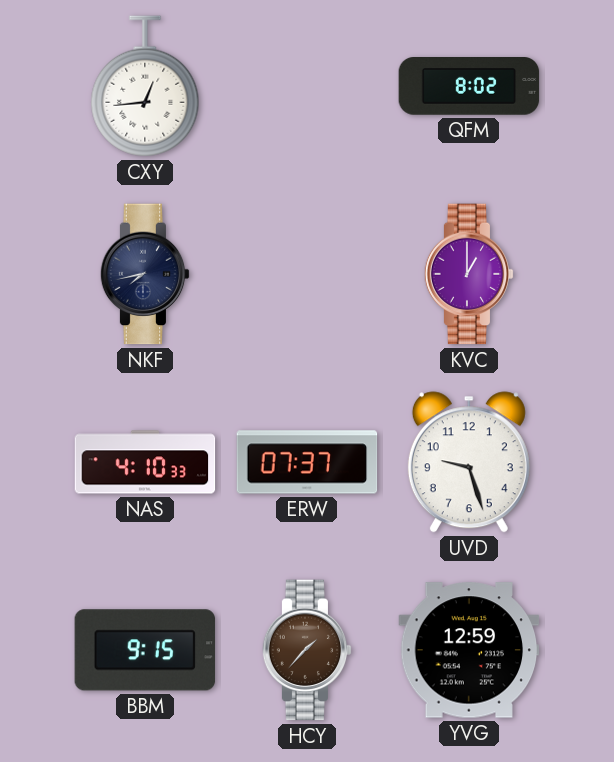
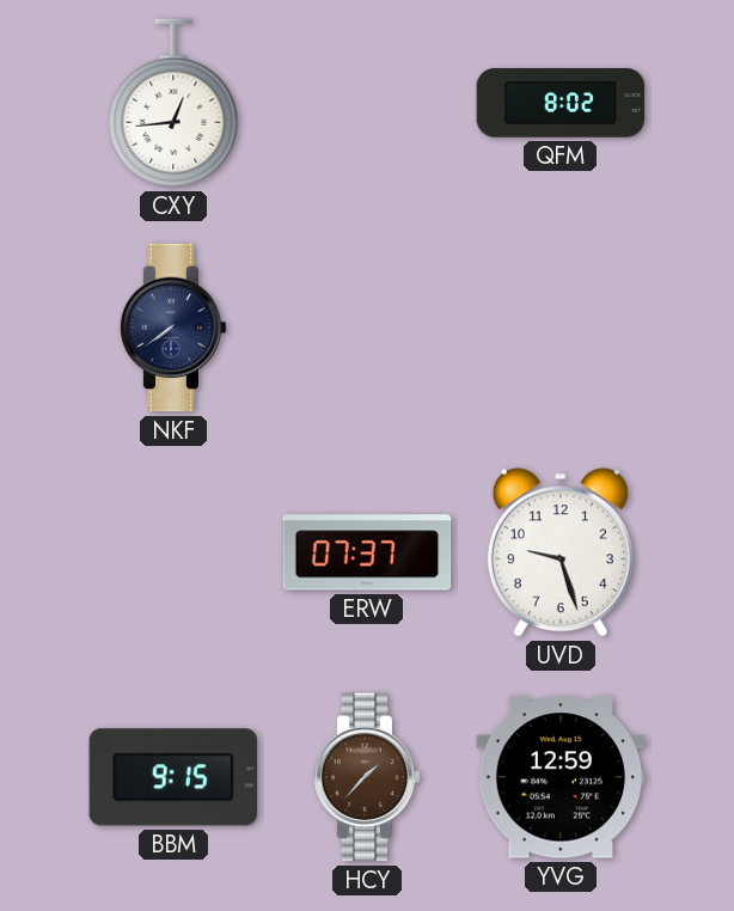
NKF: 7:43 -> 7:39 (173, 328)
KVC: 1:00 -> none (469, 274)
NAS: 4:10 -> none (145, 462)
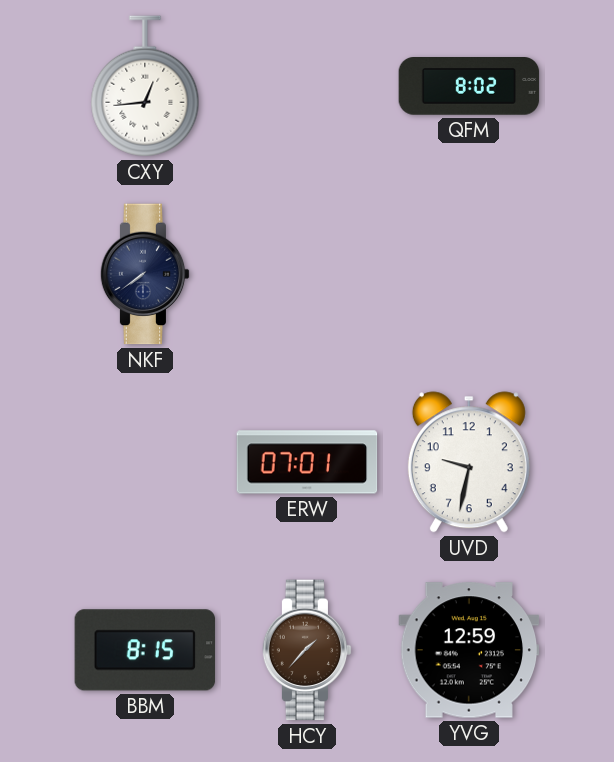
ERW: 07:37 -> 07:01 (307, 462)
UVD: 9:27 -> 9:32 (469, 462)
BBM: 9:15 -> 8:15 (145, 650)
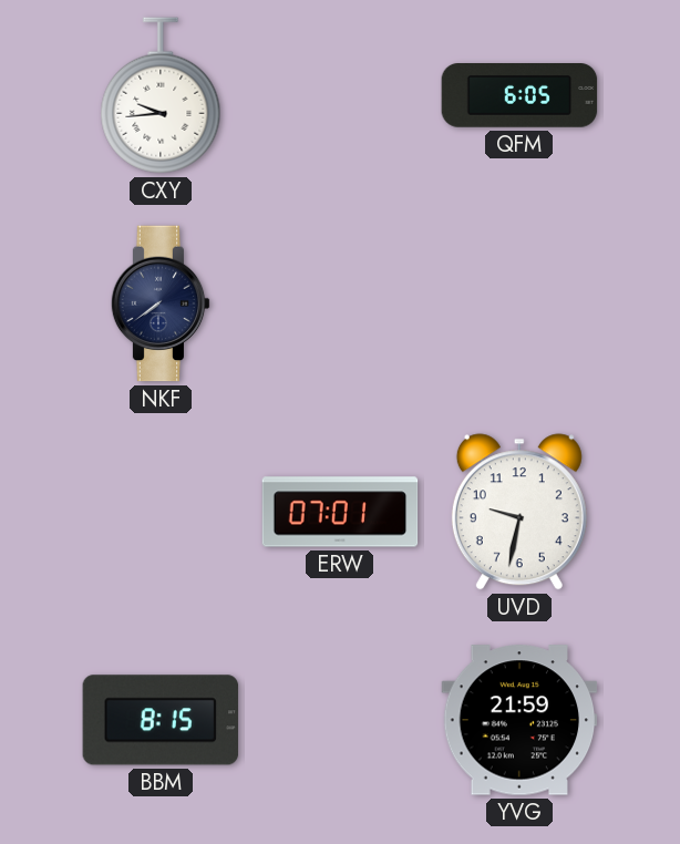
CXY: 12:44 -> 9:44 (161, 95)
QFM: 8:02 -> 6:05 (519, 96)
HCY: 1:37 -> none (307, 650)
YVG: 12:59 -> 21:59 (519, 720)
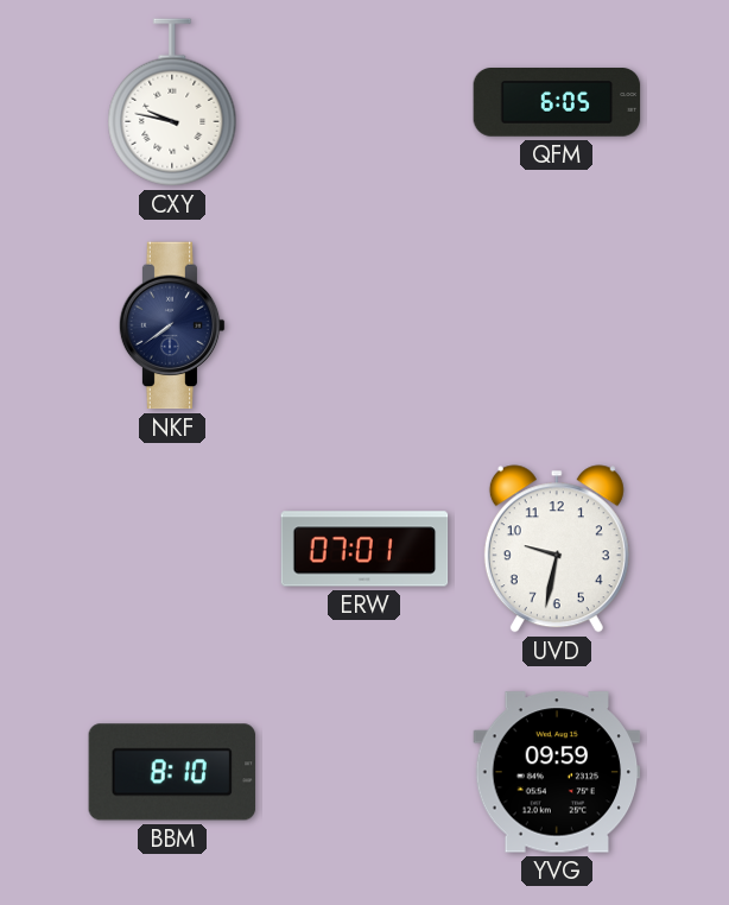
CXY: 9:44 -> 9:47 (172, 102)
BBM: 8:15 -> 8:10 (172, 772)
YVG: 21:59 -> 09:59 (557, 772)
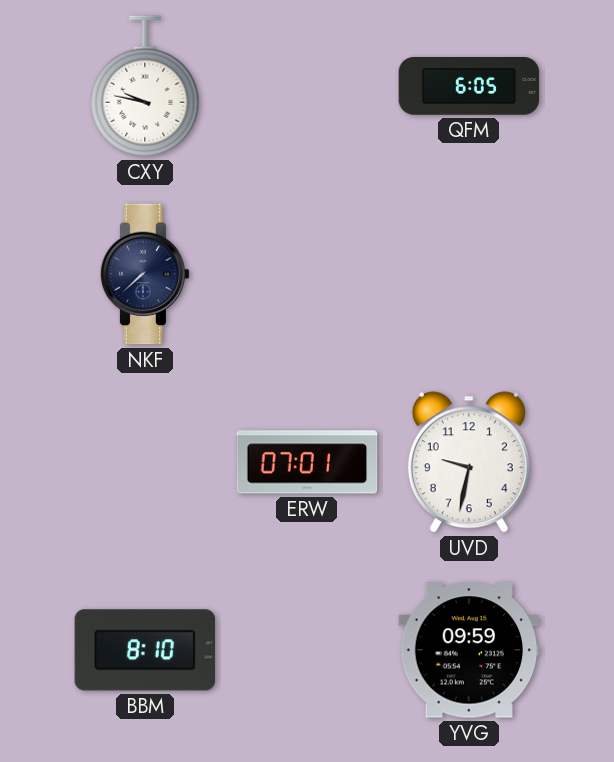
NKF: 7:39 -> 7:38 (145, 274)
